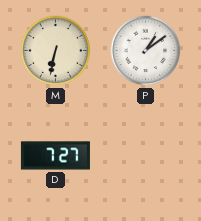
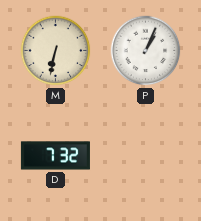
P: 1:09 -> 1:04 (146, 51)
D: 7:27 -> 7:32 (55, 156)
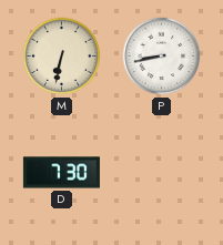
P: 1:04 -> 8:43 (162, 57)
D: 7:32 -> 7:30 (61, 173)
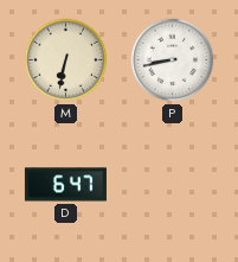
D: 7:30 -> 6:47 (65, 185)
